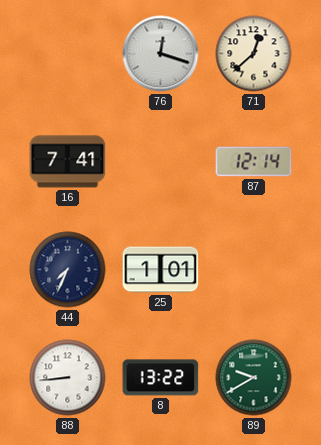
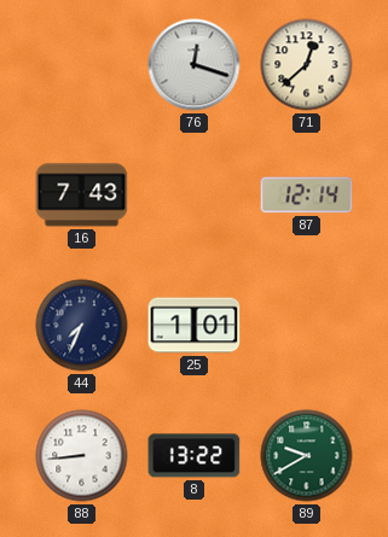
16: 7:41 -> 7:43 (82, 195)
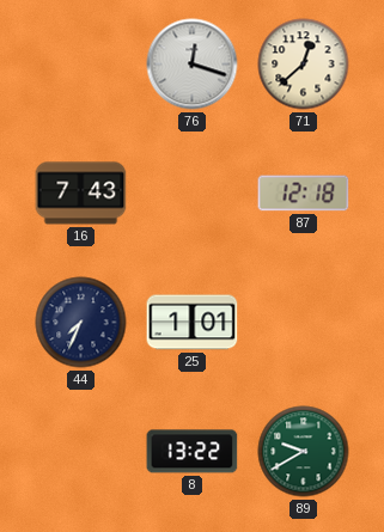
87: 12:14 -> 12:18 (304, 194)
88: 8:44 -> none (82, 456)
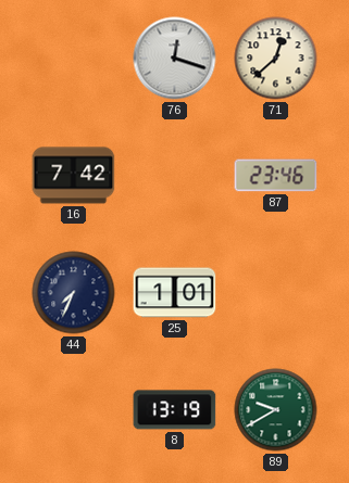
16: 7:43 -> 7:42 (74, 176)
87: 12:18 -> 23:46 (276, 176)
8: 13:22 -> 13:19 (175, 410)
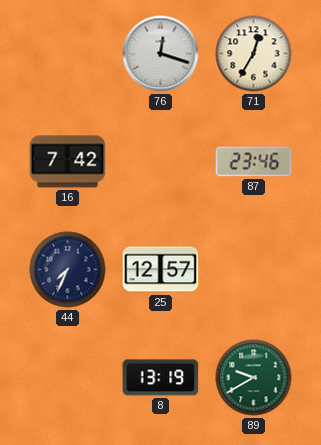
71: 12:38 -> 12:35 (254, 54)
25: 1:01 -> 12:57 (161, 270)
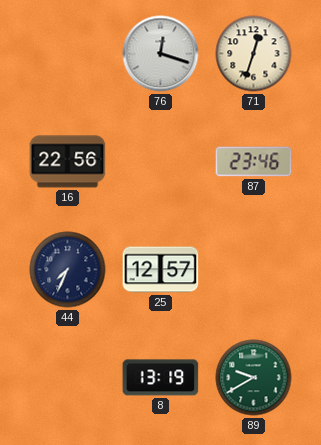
71: 12:35 -> 12:33 (254, 54)
16: 7:42 -> 22:56 (68, 162)
